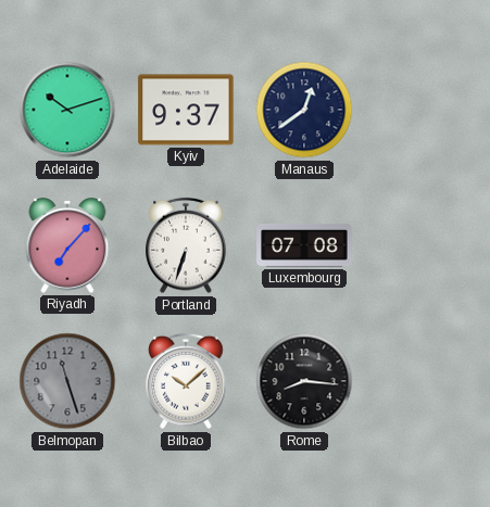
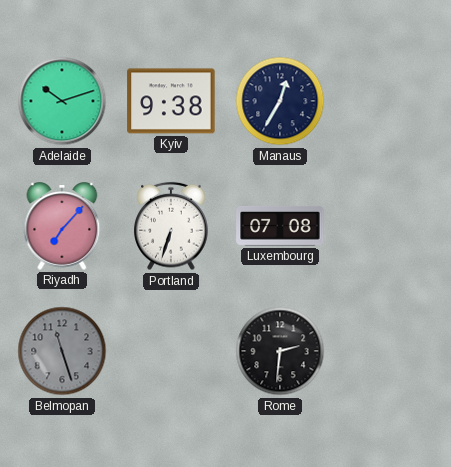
Kyiv: 9:37 -> 9:38 (171, 101)
Manaus: 12:39 -> 12:35 (280, 101)
Bilbao: 10:08 -> none (186, 381)
Rome: 8:16 -> 2:31 (280, 351)
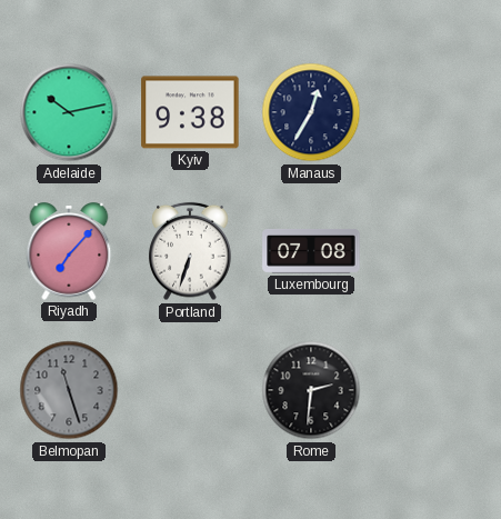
Adelaide: 10:12 -> 10:13 (69, 112)
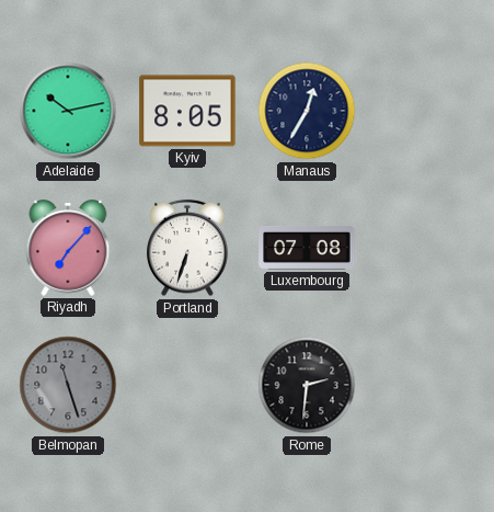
Kyiv: 9:38 -> 8:05 (187, 111)
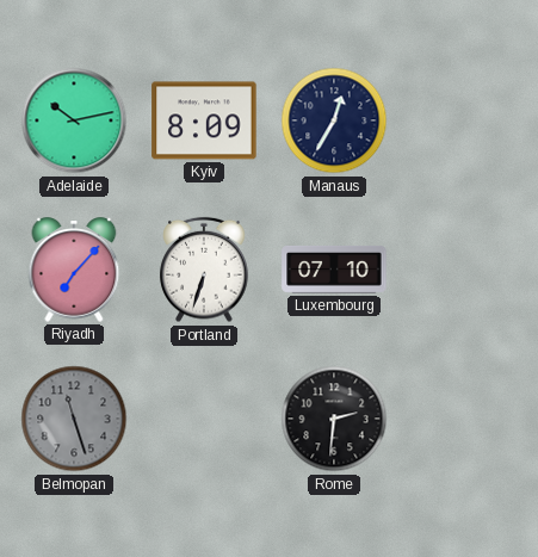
Kyiv: 8:05 -> 8:09 (204, 120)
Luxembourg: 07:08 -> 07:10 (334, 270)
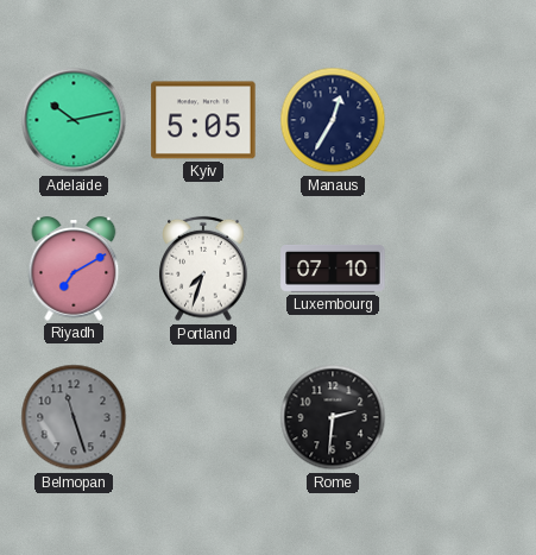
Kyiv: 8:09 -> 5:05 (203, 120)
Riyadh: 7:07 -> 7:10 (74, 269)
Portland: 6:33 -> 7:33 (203, 269)
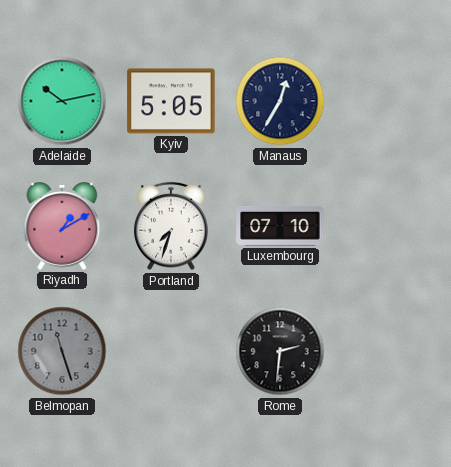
Riyadh: 7:10 -> 1:10 (62, 226)
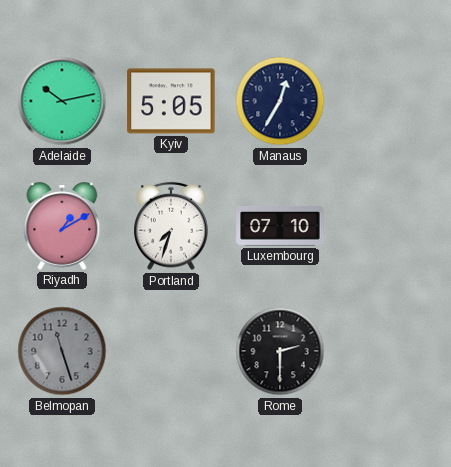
Rome: 2:31 -> 2:30 (280, 351)
